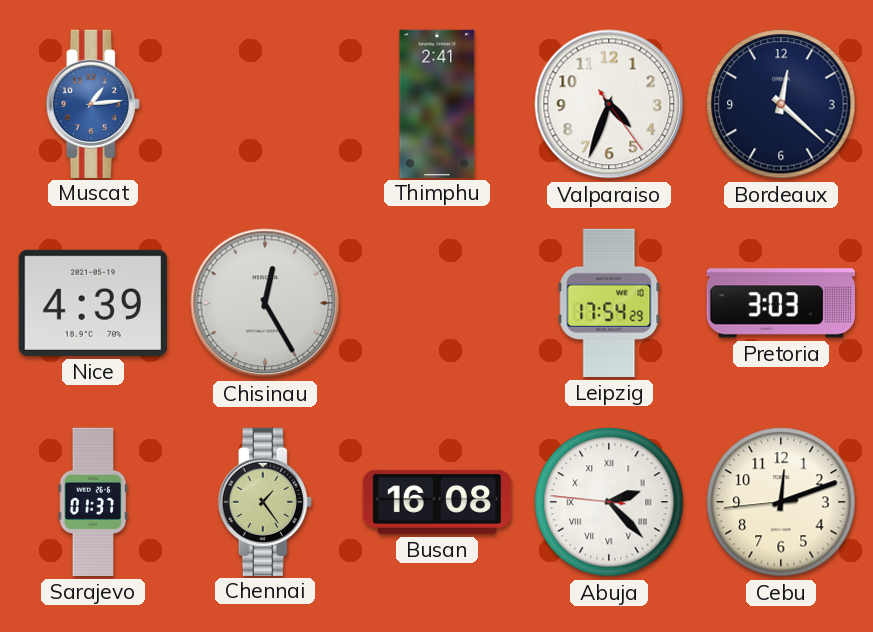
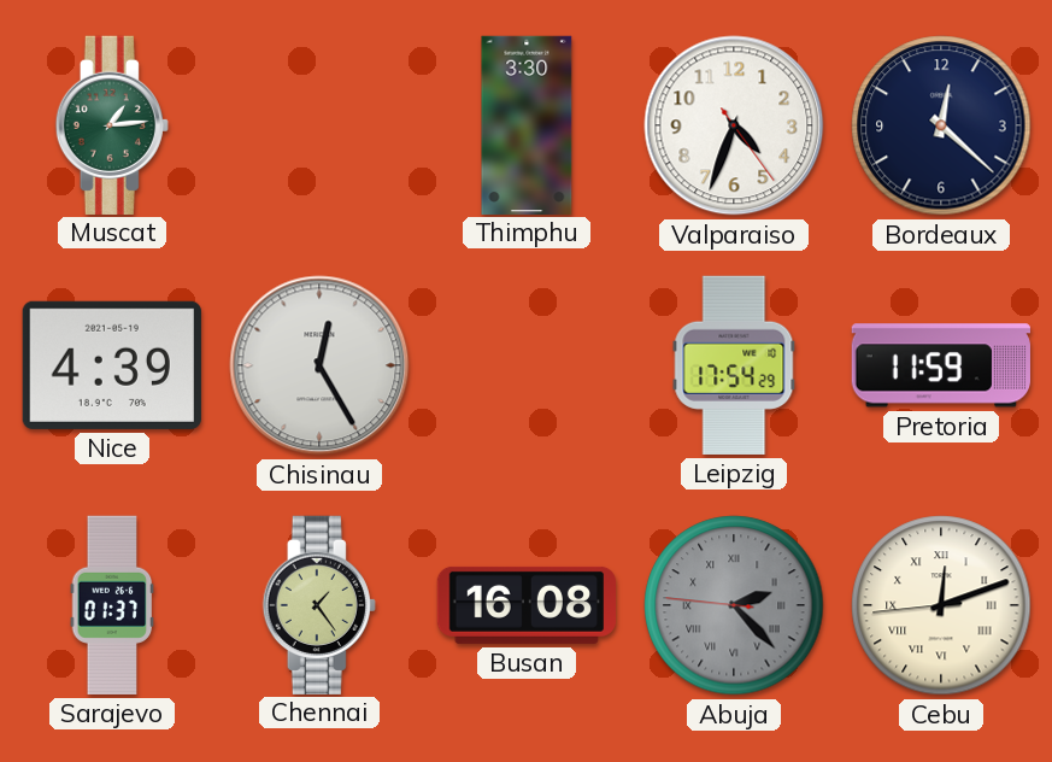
Muscat dial: blue -> green (112, 124)
Thimphu: 2:41 -> 3:30 (527, 124)
Pretoria: 3:03 -> 11:59 (941, 365)
Abuja dial: white -> grey (734, 605)
Cebu numerals: Arabic -> Roman (941, 605)
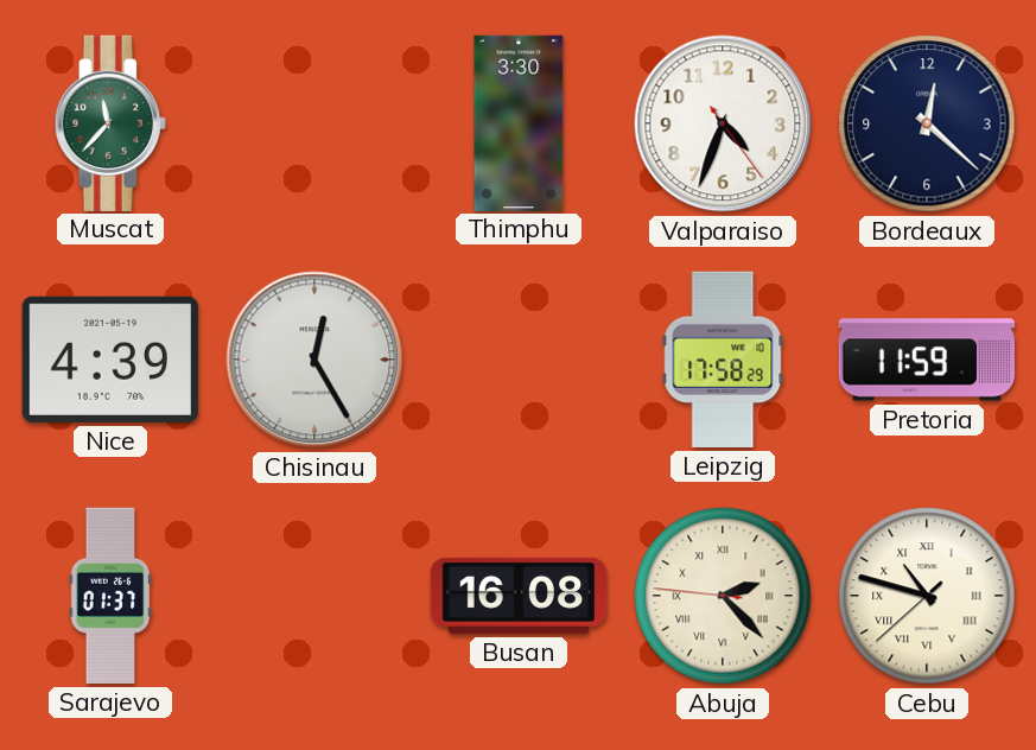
Muscat: 1:14 -> 11:37 (110, 122)
Leipzig: 17:54 -> 17:58 (723, 360)
Chennai: 1:24 -> none (319, 604)
Abuja dial: grey -> cream (723, 596)
Cebu: 12:11 -> 10:47 (927, 596)
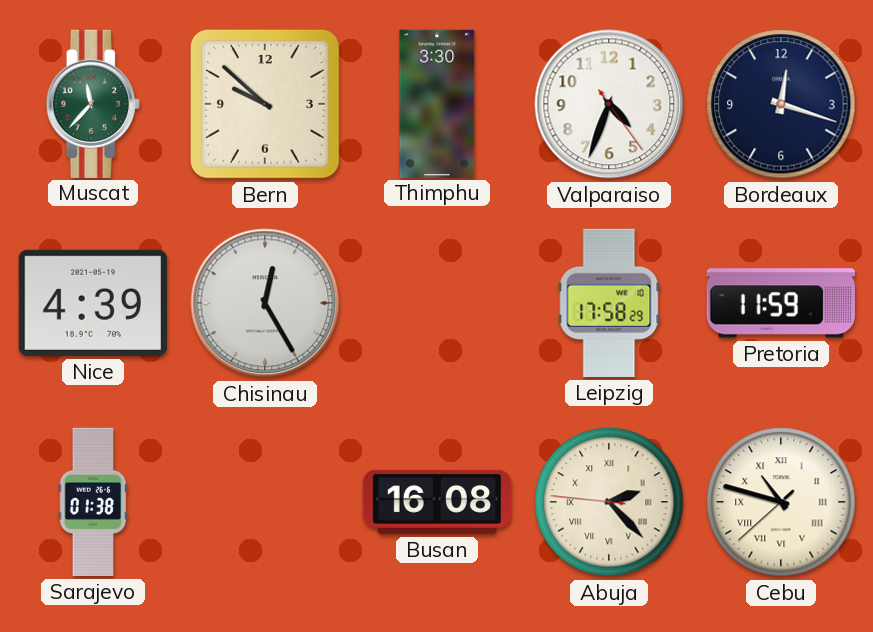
Bern: none -> 9:52 (265, 104)
Bordeaux: 12:22 -> 12:18 (781, 104)
Sarajevo: 01:37 -> 01:38 (93, 502)
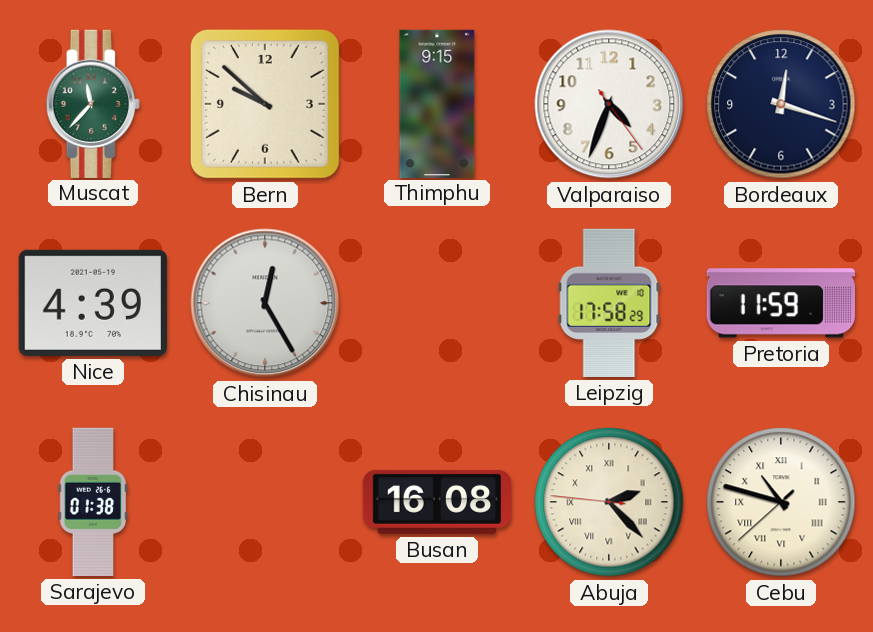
Thimphu: 3:30 -> 9:15 (437, 103)
